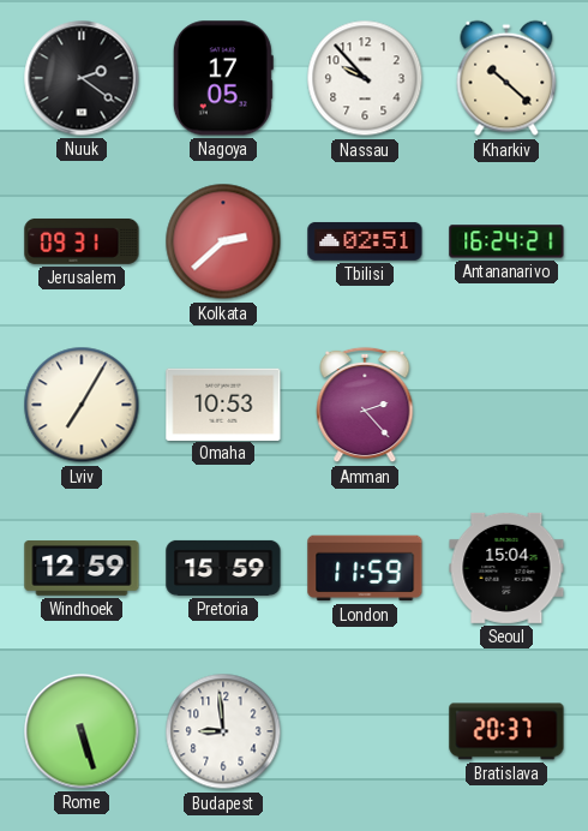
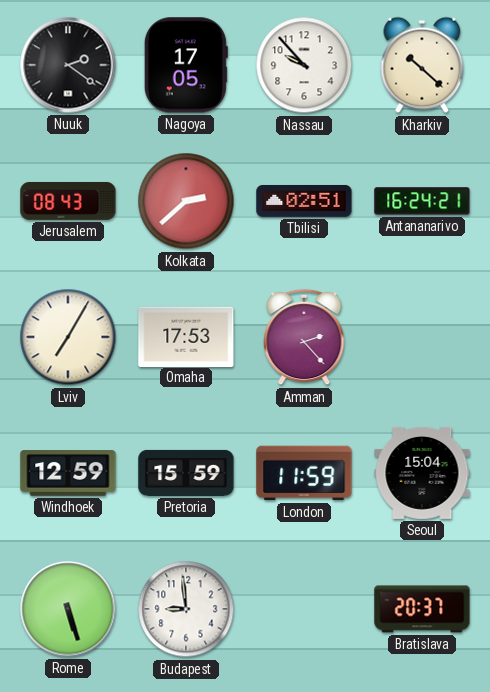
Jerusalem: 09:31 -> 08:43 (68, 201)
Omaha: 10:53 -> 17:53 (186, 336)
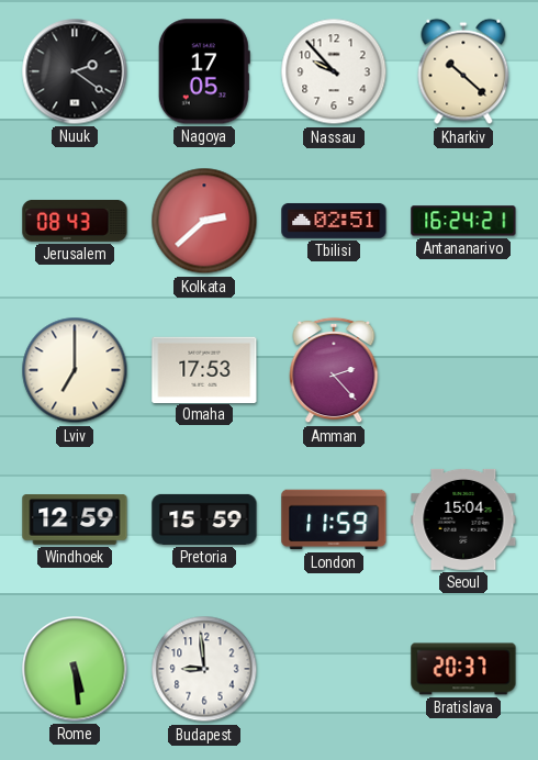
Lviv: 7:05 -> 7:00 (75, 370)
Rome: 5:27 -> 5:29 (75, 669)
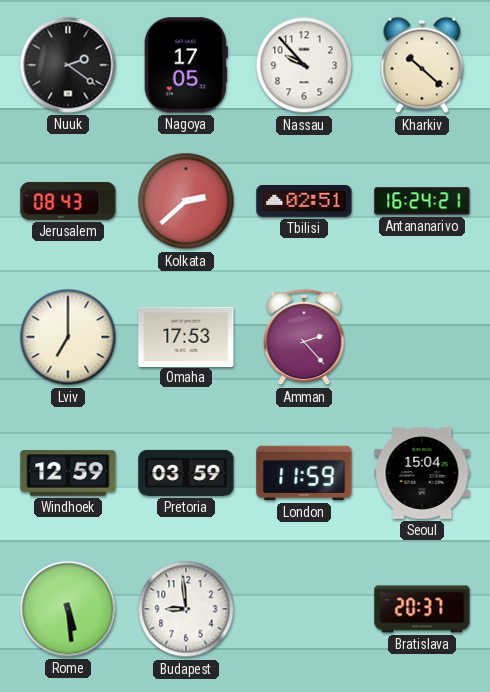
Pretoria: 15:59 -> 03:59 (186, 473)
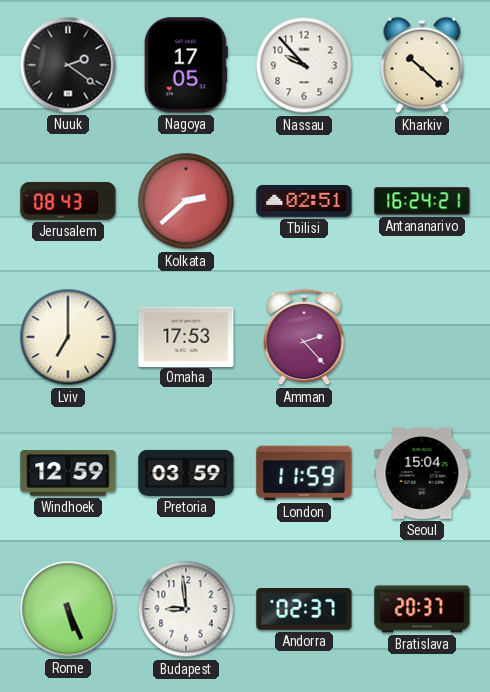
Rome: 5:29 -> 5:26 (68, 609)
Andorra: none -> 02:37 (304, 610)
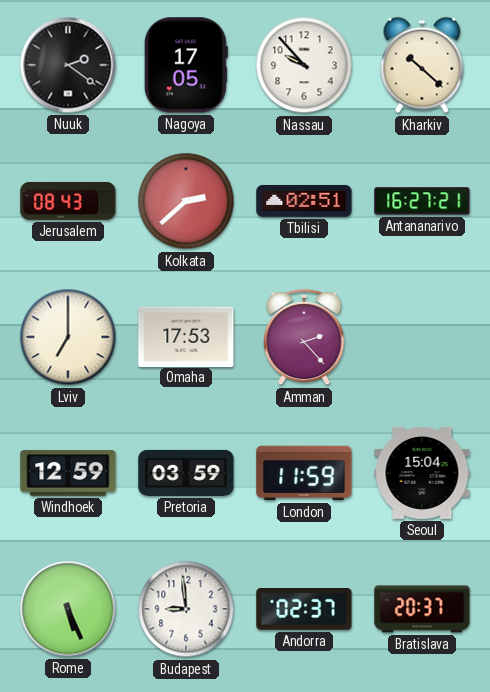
Antananarivo: 16:24 -> 16:27 (422, 201)
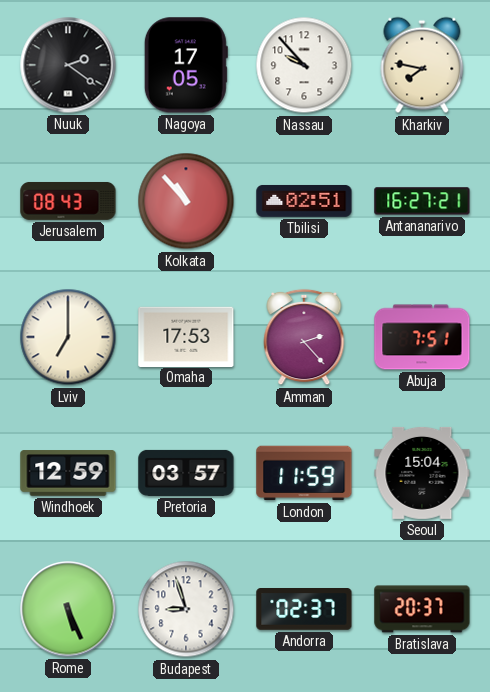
Kharkiv: 10:22 -> 7:47 (422, 65)
Kolkata: 2:38 -> 10:53 (186, 201)
Abuja: none -> 7:51 (422, 337)
Pretoria: 03:59 -> 03:57 (186, 473)
Budapest: 8:59 -> 8:57 (186, 609)
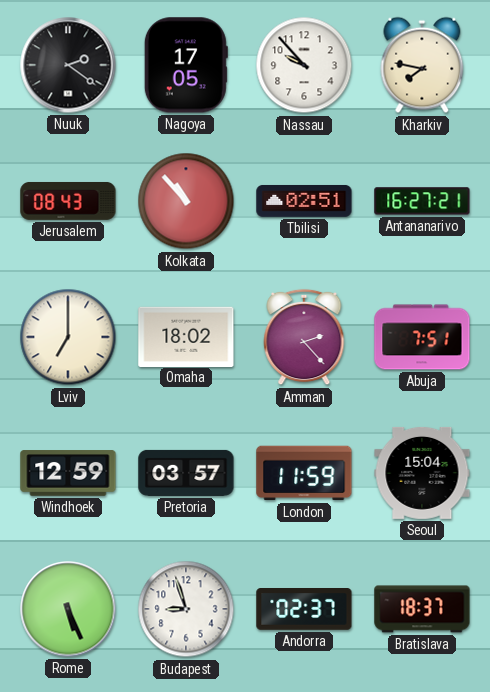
Omaha: 17:53 -> 18:02 (186, 336)
Bratislava: 20:37 -> 18:37 (422, 609)
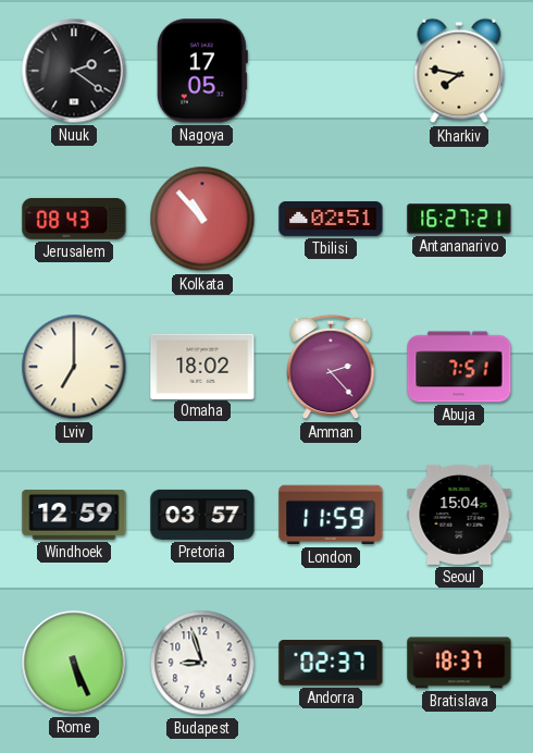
Nassau: 9:53 -> none (304, 65)
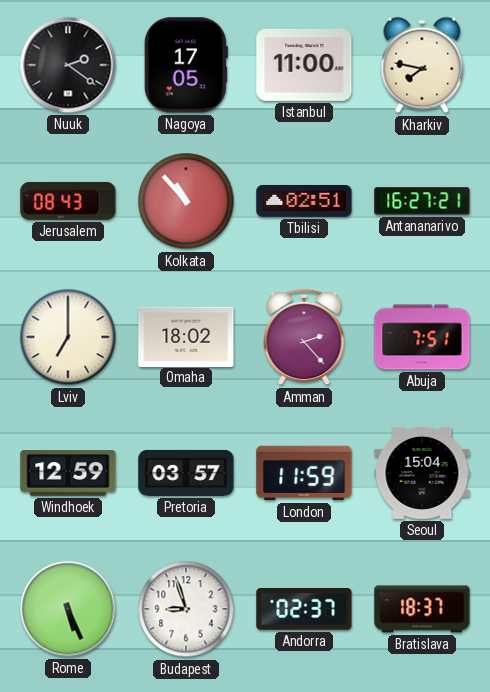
Istanbul: none -> 11:00 (304, 65)
